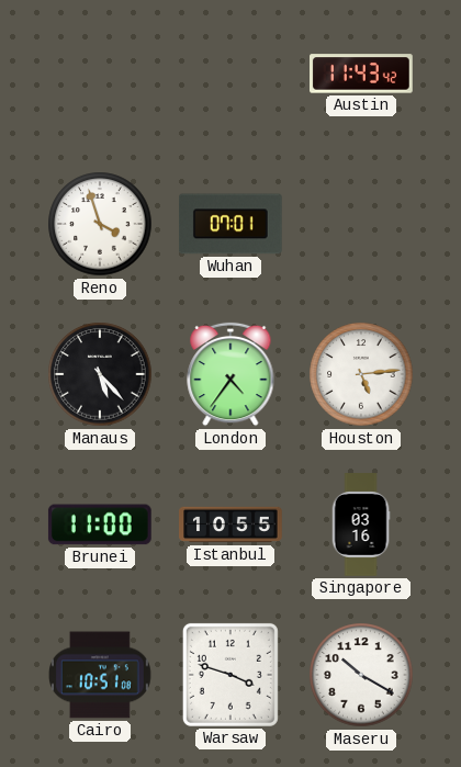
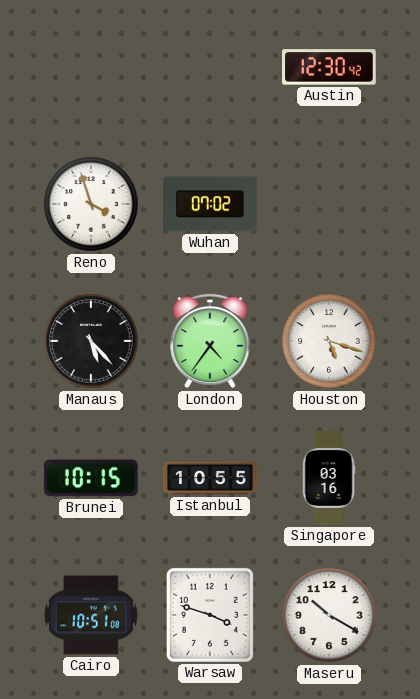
Austin: 11:43 -> 12:30 (330, 67)
Wuhan: 07:01 -> 07:02 (210, 204)
Houston: 5:14 -> 5:18 (329, 341)
Brunei: 11:00 -> 10:15 (91, 478)
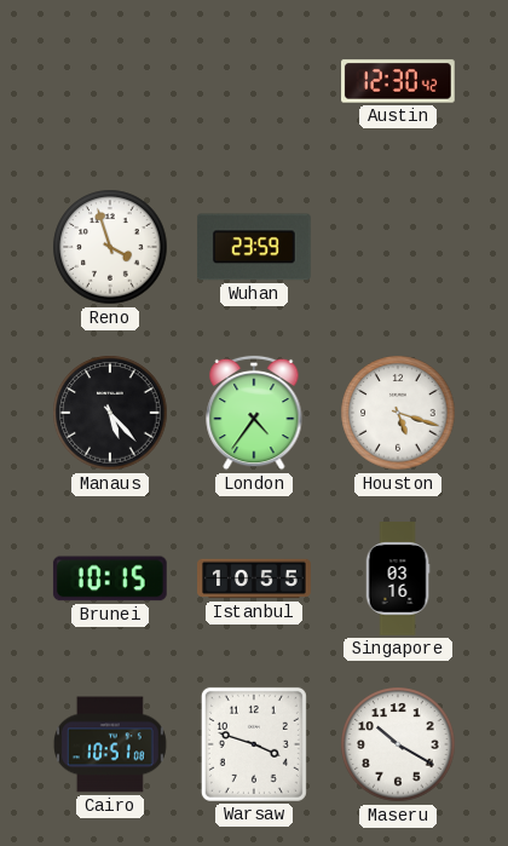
Wuhan: 07:02 -> 23:59 (254, 247)
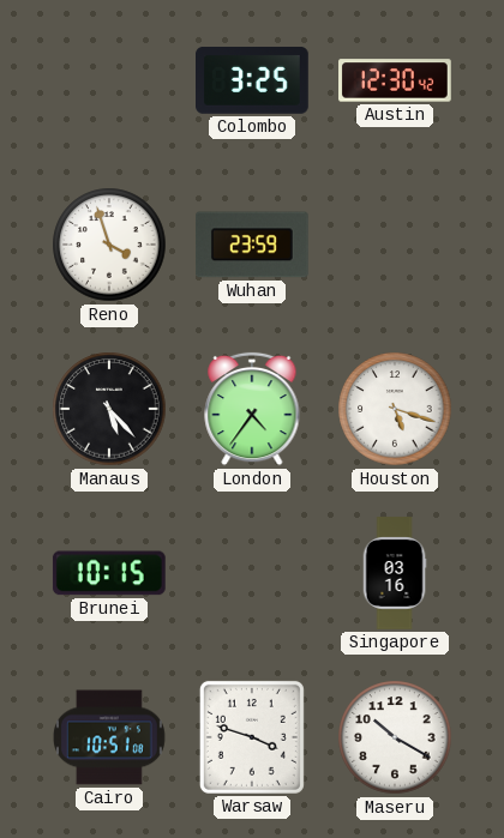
Colombo: none -> 3:25 (253, 82)
Istanbul: 10:55 -> none (254, 579)
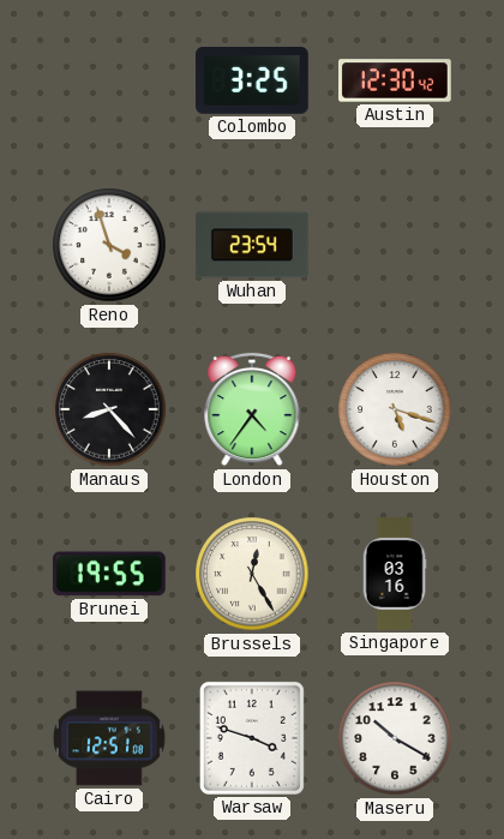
Wuhan: 23:59 -> 23:54 (252, 245)
Manaus: 5:23 -> 8:23 (109, 409)
Brunei: 10:15 -> 19:55 (109, 574)
Brussels: none -> 12:25 (252, 574)
Cairo: 10:51 -> 12:51 (109, 738)
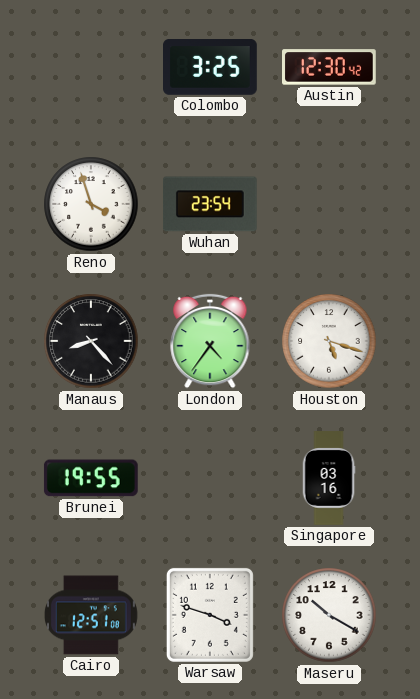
Brussels: 12:25 -> none (252, 574)
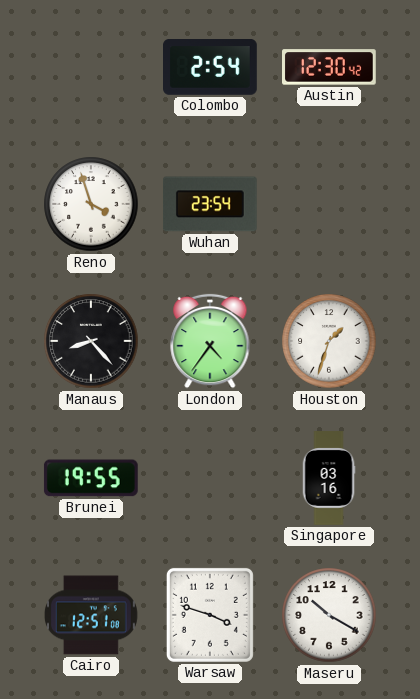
Colombo: 3:25 -> 2:54 (211, 68)
Houston: 5:18 -> 1:33 (329, 341)
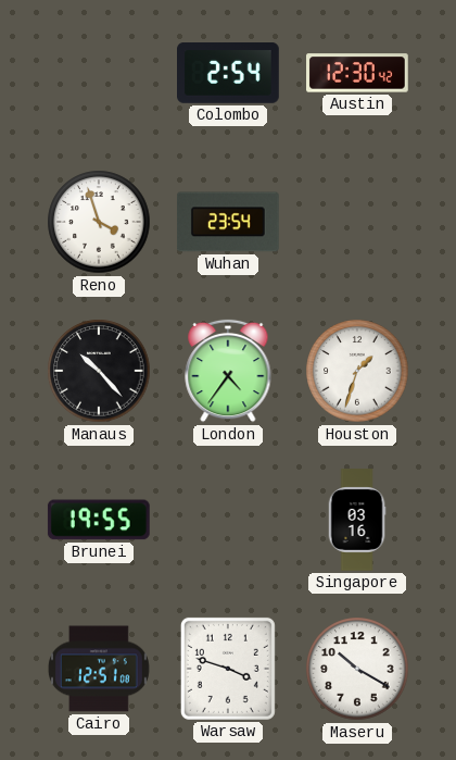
Manaus: 8:23 -> 10:23 (99, 371)
